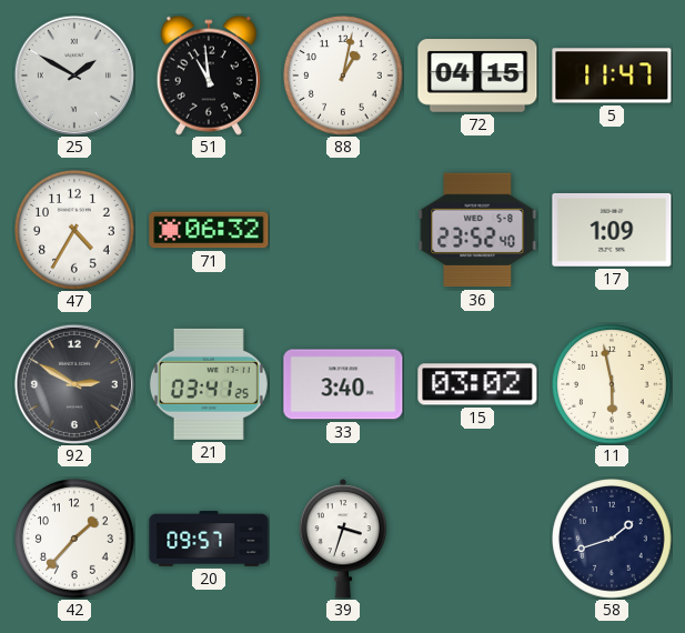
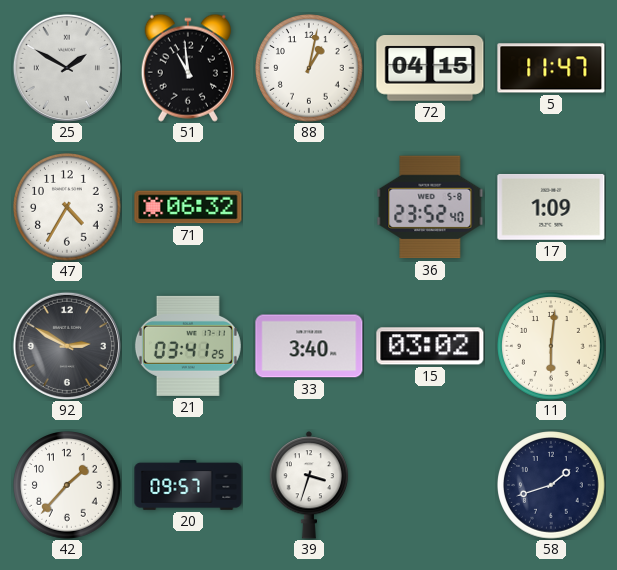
11: 5:58 -> 6:01 (552, 347)
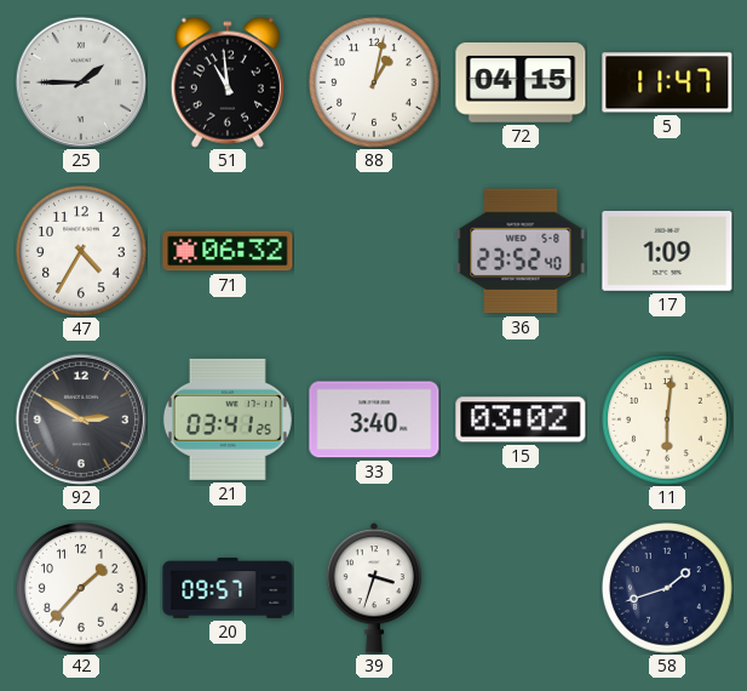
25: 1:50 -> 1:45 (81, 82)
